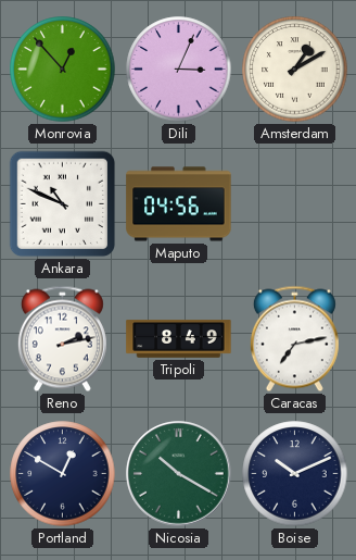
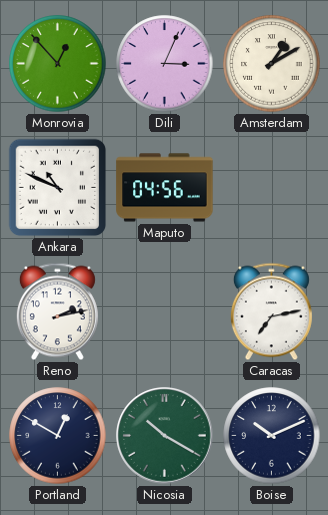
Tripoli: 8:49 -> none (179, 339)
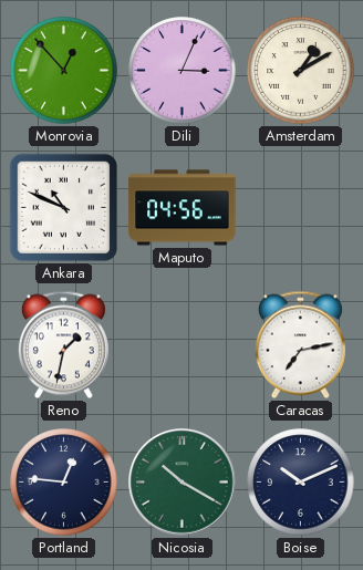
Reno: 2:13 -> 1:32 (63, 345)
Portland: 12:50 -> 12:46 (64, 483)
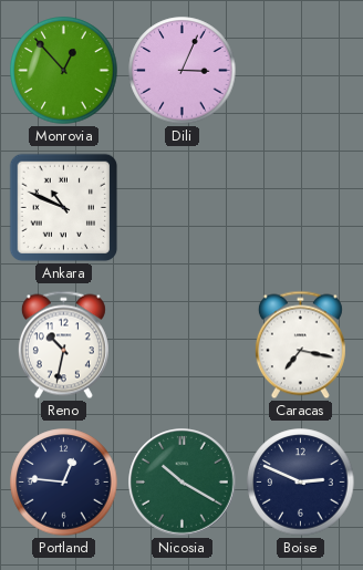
Amsterdam: 1:10 -> none (301, 71)
Maputo: 04:56 -> none (183, 208)
Reno: 1:32 -> 10:32 (63, 345)
Caracas: 7:13 -> 7:17 (300, 345)
Boise: 10:11 -> 2:49 (301, 483)
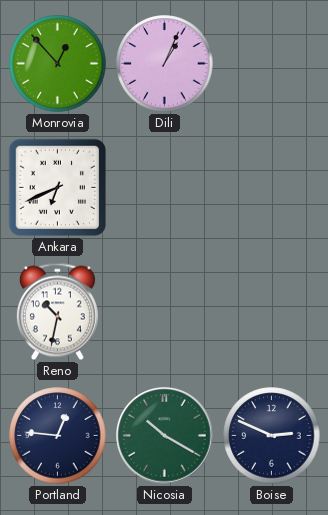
Dili: 3:04 -> 1:04 (165, 64)
Ankara: 10:49 -> 6:41 (58, 188)
Caracas: 7:17 -> none (300, 345)
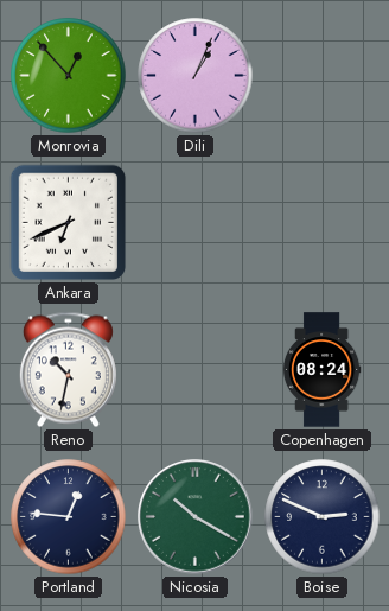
Copenhagen: none -> 08:24 (321, 370)
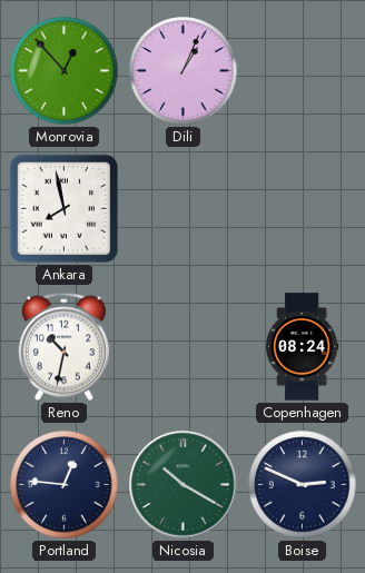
Ankara: 6:41 -> 7:58 (65, 209)
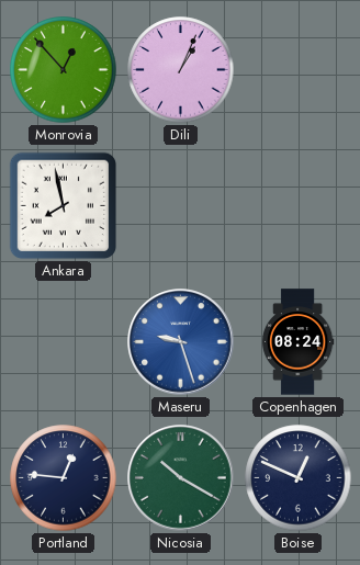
Reno: 10:32 -> none (63, 347)
Maseru: none -> 9:27 (181, 342)
Boise: 2:49 -> 12:49 (299, 478)
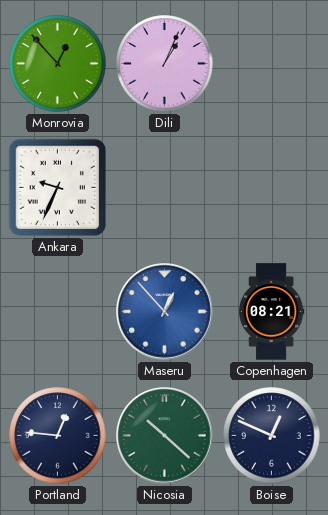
Ankara: 7:58 -> 9:34 (58, 188)
Maseru: 9:27 -> 12:53 (165, 312)
Copenhagen: 08:24 -> 08:21 (271, 312)
Nicosia: 10:20 -> 10:22 (165, 436)
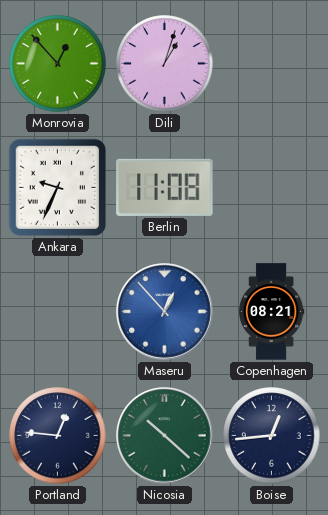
Dili: 1:04 -> 1:03 (165, 64)
Berlin: none -> 11:08 (165, 187)
Boise: 12:49 -> 12:44 (272, 436)
